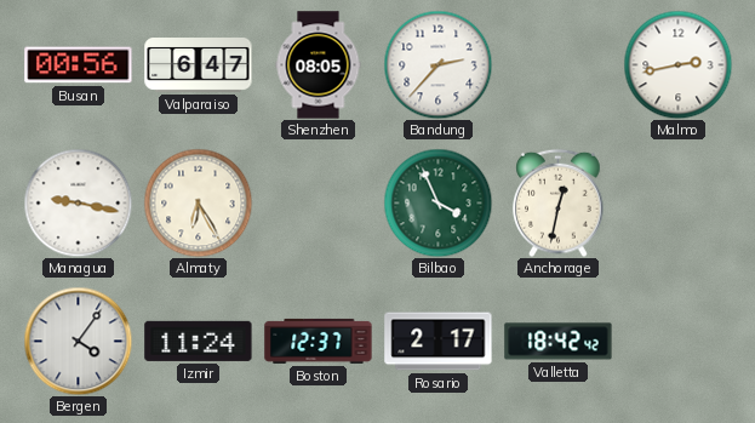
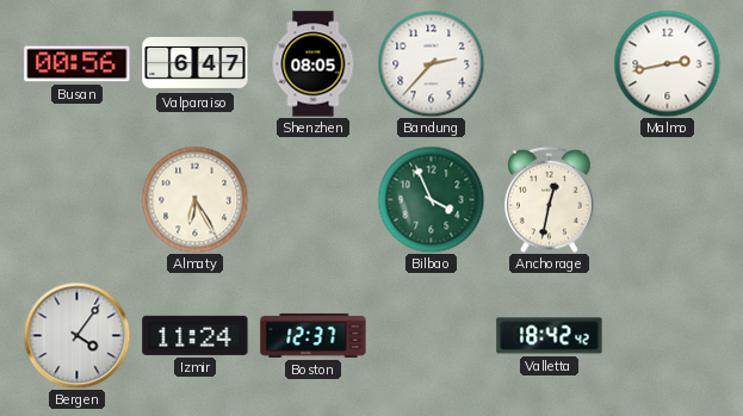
Managua: 9:17 -> none (78, 202)
Rosario: 2:17 -> none (439, 342)
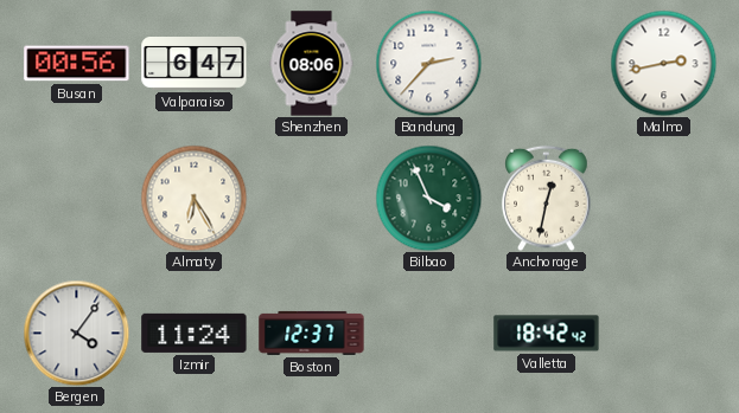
Shenzhen: 08:05 -> 08:06 (312, 64)
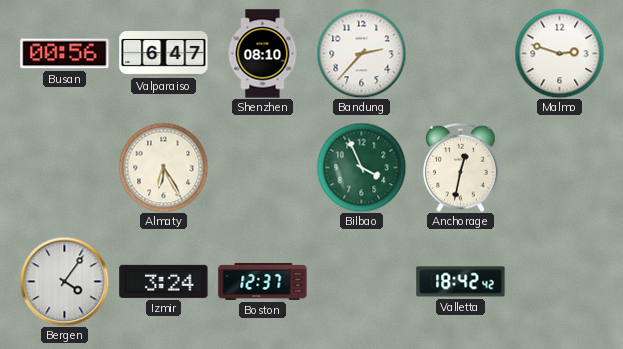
Shenzhen: 08:06 -> 08:10 (263, 54)
Malmo: 2:43 -> 2:48 (559, 53)
Izmir: 11:24 -> 3:24 (164, 281)
